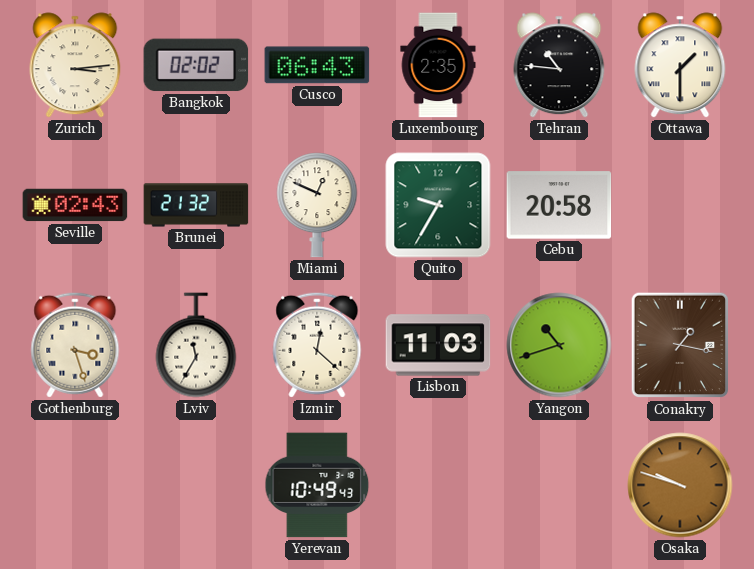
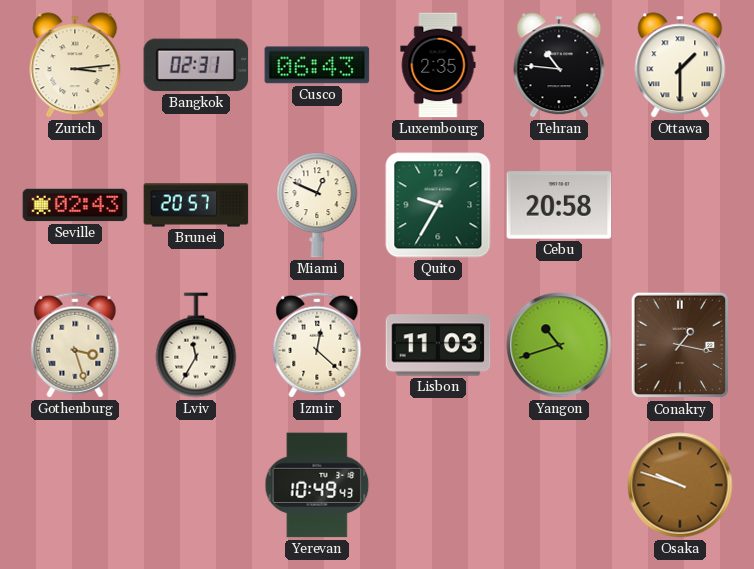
Bangkok: 02:02 -> 02:31 (196, 65)
Brunei: 21:32 -> 20:57 (196, 205)
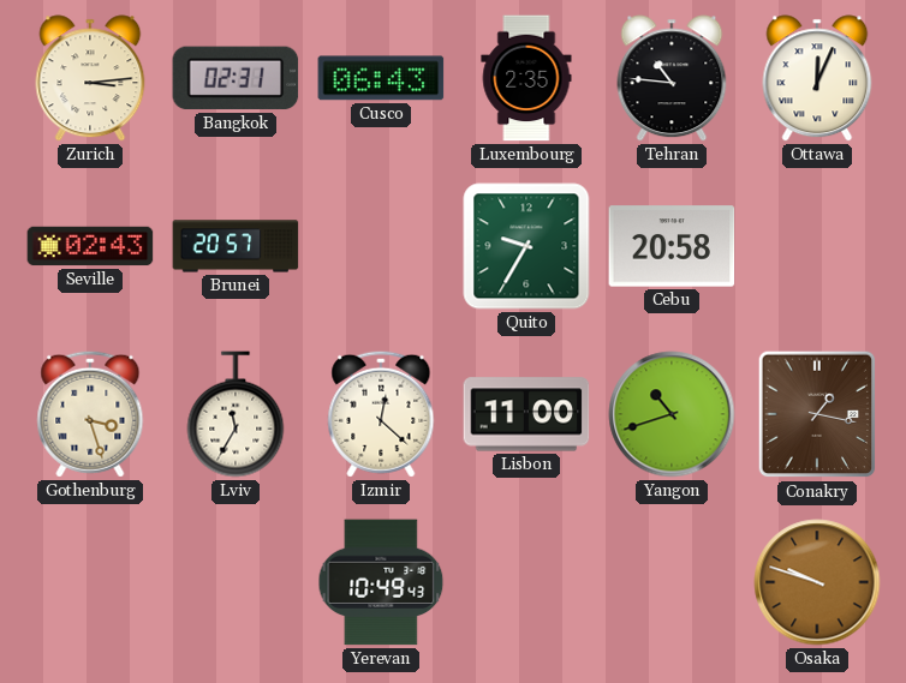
Ottawa: 1:30 -> 12:04 (817, 78)
Miami: 12:49 -> none (317, 205)
Lisbon: 11:03 -> 11:00 (526, 414)
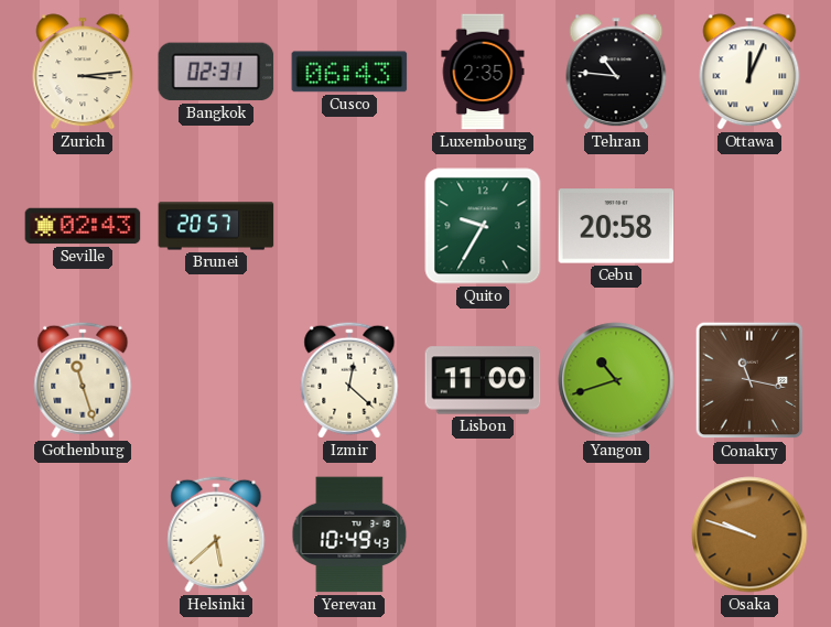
Gothenburg: 3:27 -> 11:27 (83, 380)
Lviv: 11:35 -> none (236, 414)
Conakry: 1:17 -> 11:17 (749, 380)
Helsinki: none -> 5:38 (216, 534)
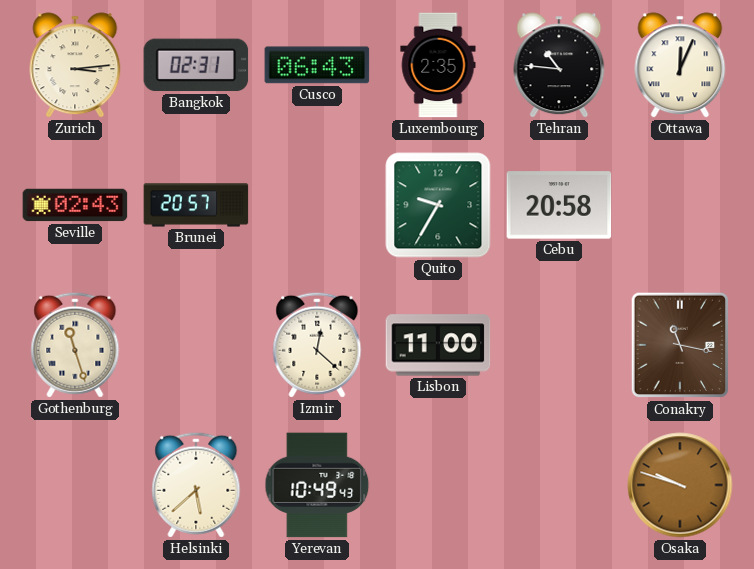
Yangon: 10:42 -> none (616, 380)
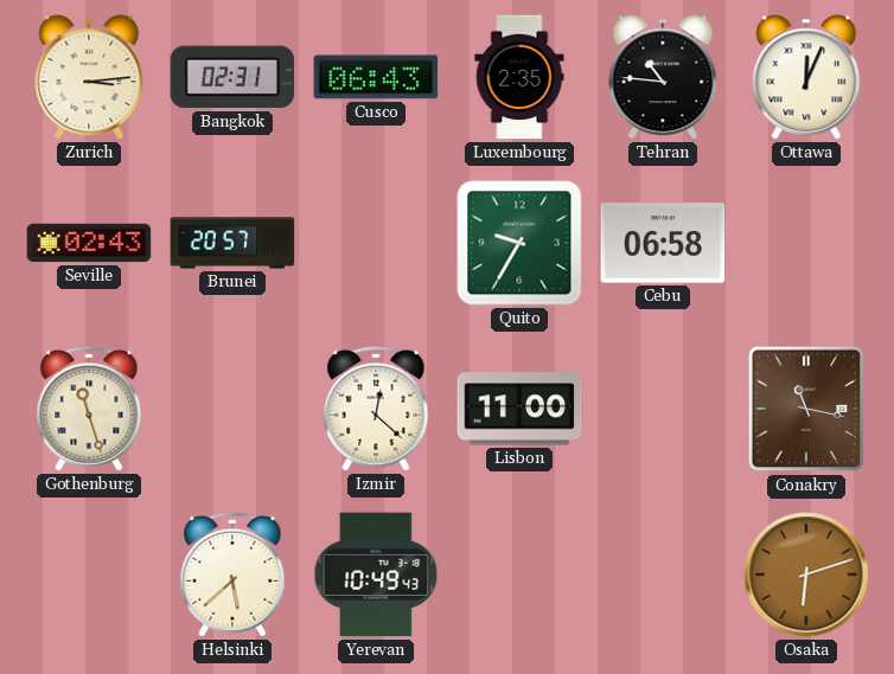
Cebu: 20:58 -> 06:58 (663, 243)
Osaka: 9:48 -> 6:12 (806, 574)
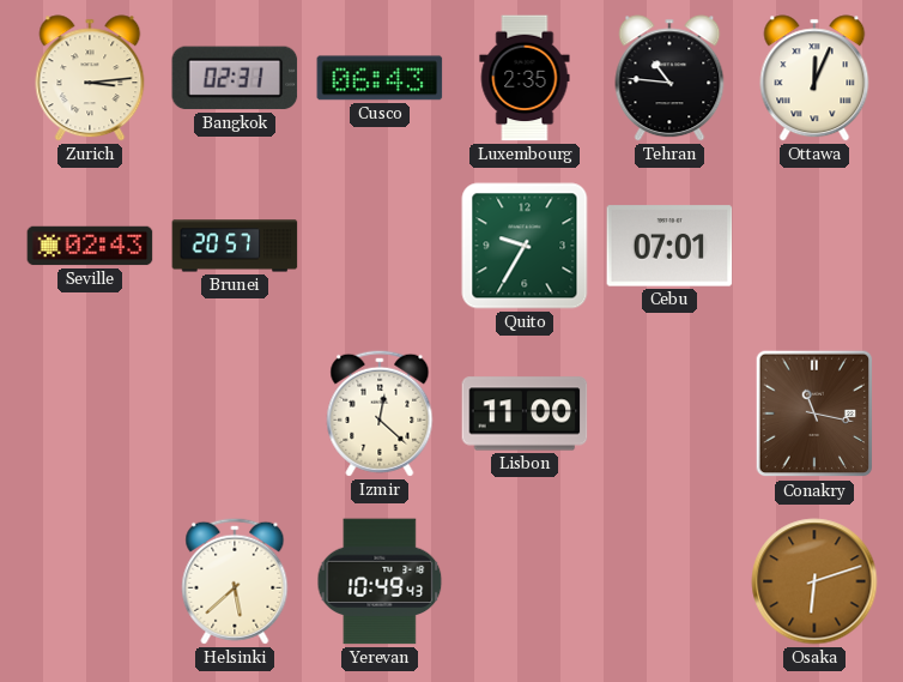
Cebu: 06:58 -> 07:01 (669, 246)
Gothenburg: 11:27 -> none (89, 409)
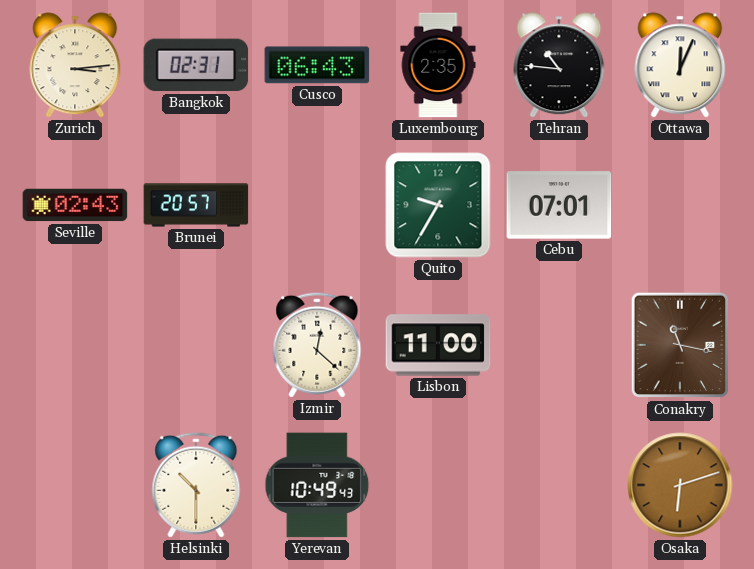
Helsinki: 5:38 -> 10:30 (196, 485)
